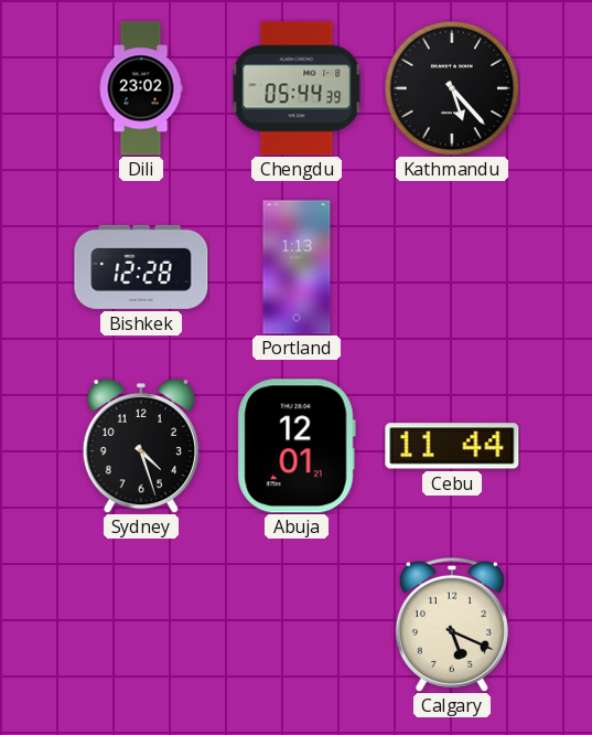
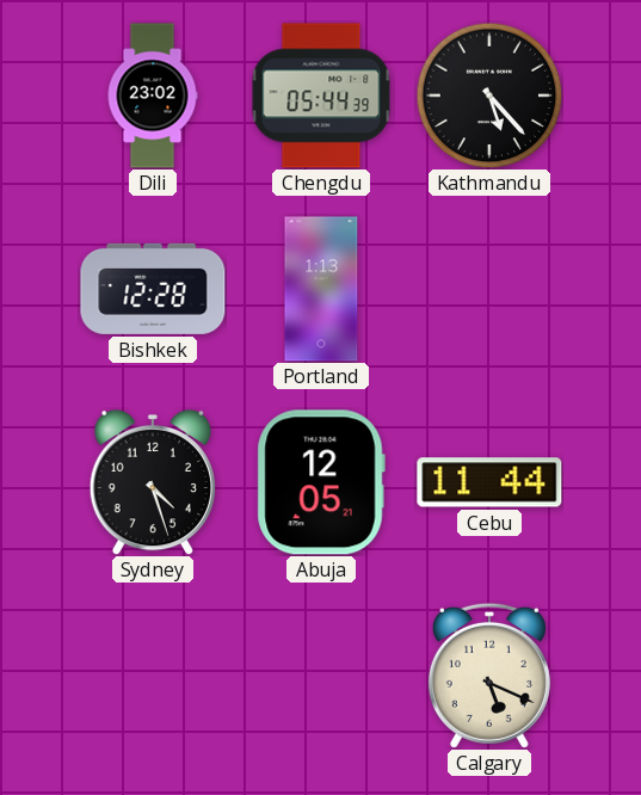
Abuja: 12:01 -> 12:05 (321, 482)
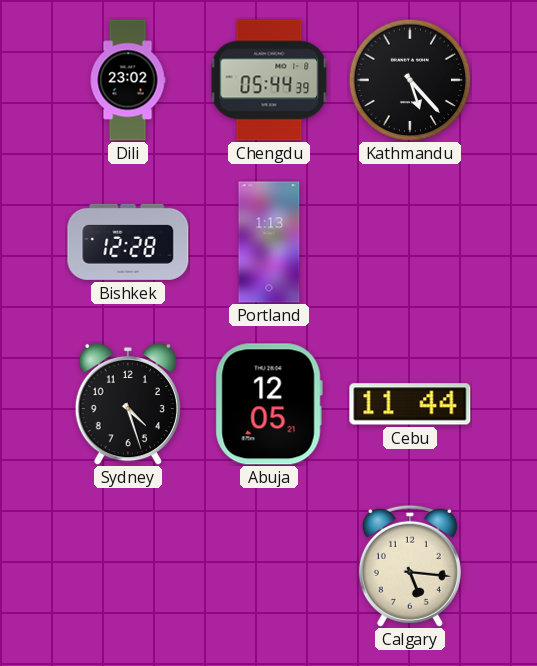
Calgary: 5:19 -> 5:16 (410, 566)
